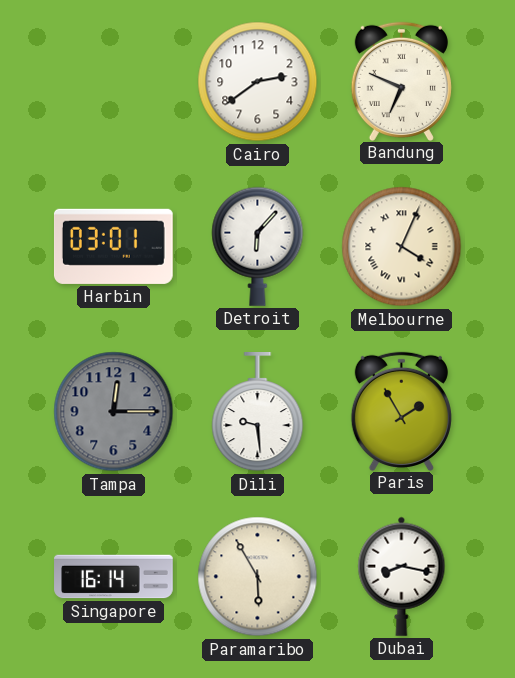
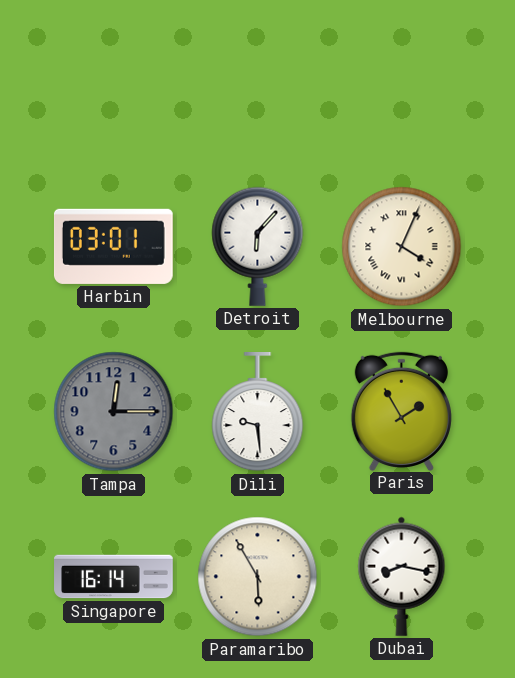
Cairo: 2:39 -> none (258, 82)
Bandung: 6:49 -> none (401, 81)
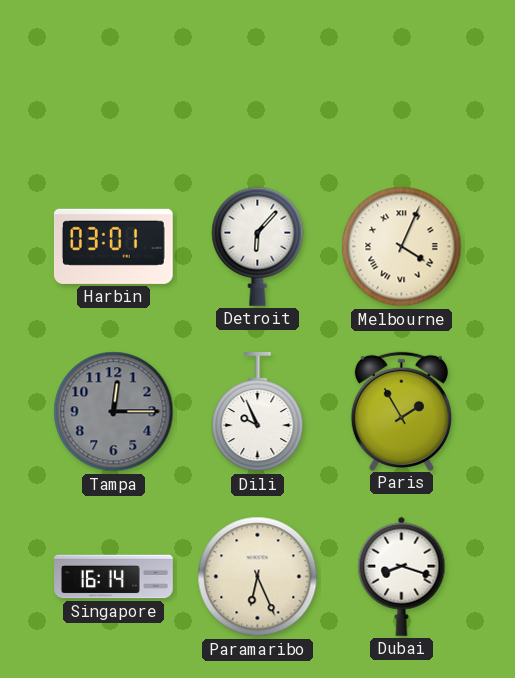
Dili: 9:29 -> 9:56 (258, 413)
Paramaribo: 5:55 -> 6:26 (258, 577)
Dubai: 8:17 -> 8:18 (402, 576)
